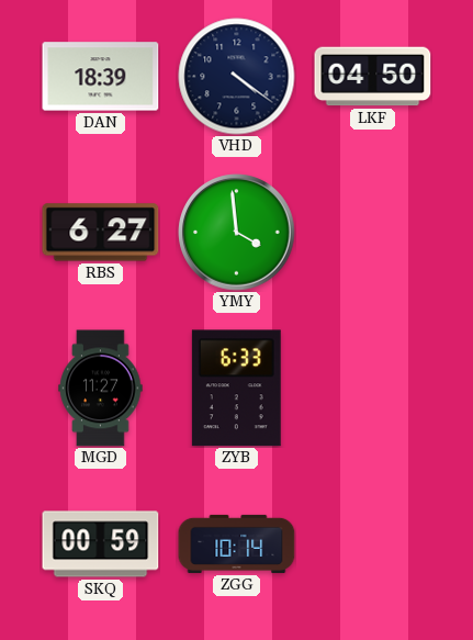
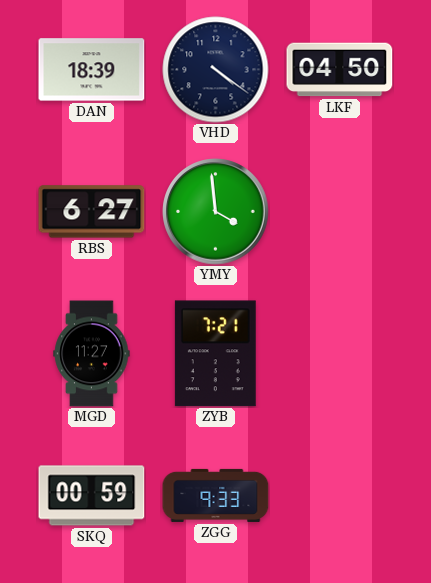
ZYB: 6:33 -> 7:21 (215, 354)
ZGG: 10:14 -> 9:33 (216, 495)
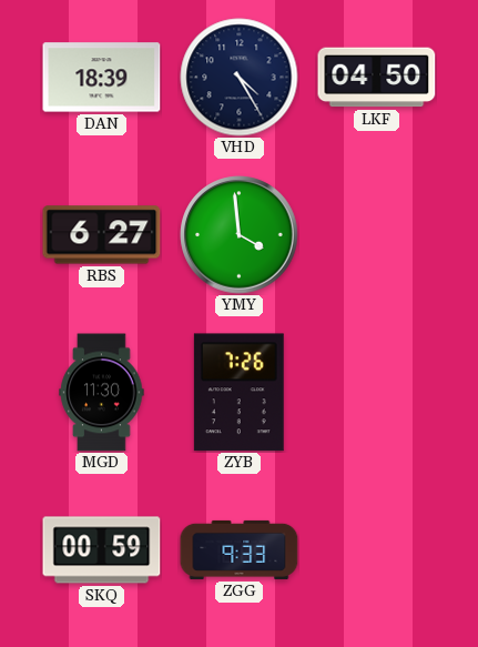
VHD: 4:21 -> 4:25 (240, 78)
MGD: 11:27 -> 11:30 (102, 393)
ZYB: 7:21 -> 7:26 (238, 393)
